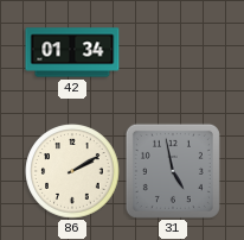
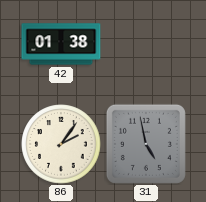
42: 01:34 -> 01:38 (61, 44)
86: 2:10 -> 2:06 (61, 144)
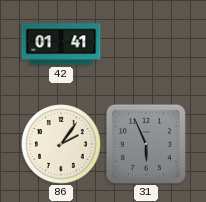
42: 01:38 -> 01:41 (61, 44)
31: 4:58 -> 5:56 (146, 144)
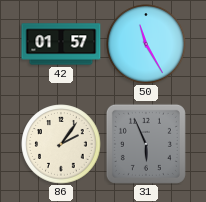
42: 01:41 -> 01:57 (61, 44)
50: none -> 11:25 (146, 44)
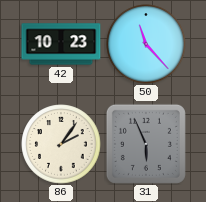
42: 01:57 -> 10:23 (61, 44)
50: 11:25 -> 11:23 (146, 44)
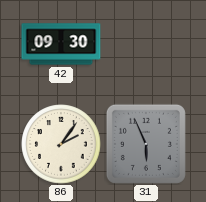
42: 10:23 -> 09:30 (61, 44)
50: 11:23 -> none (146, 44)
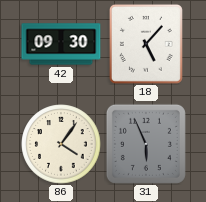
18: none -> 5:07 (146, 44)
86: 2:06 -> 4:06 (61, 144)
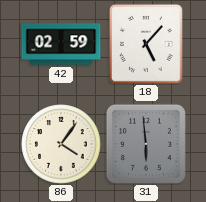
42: 09:30 -> 02:59 (61, 44)
31: 5:56 -> 5:59 (146, 144)
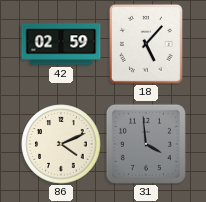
86: 4:06 -> 4:11 (61, 144)
31: 5:59 -> 3:59 (146, 144)
